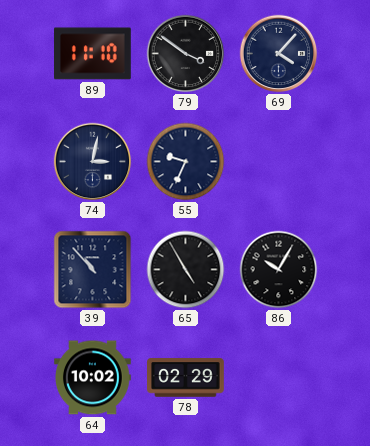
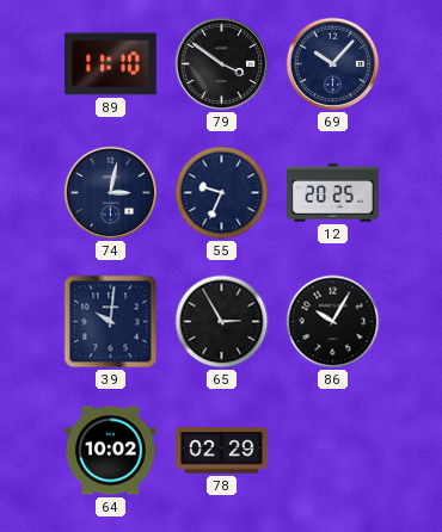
69: 4:07 -> 10:07 (333, 64)
12: none -> 20:25 (333, 193)
39: 10:53 -> 10:01 (111, 322)
65: 4:55 -> 2:55 (222, 322)
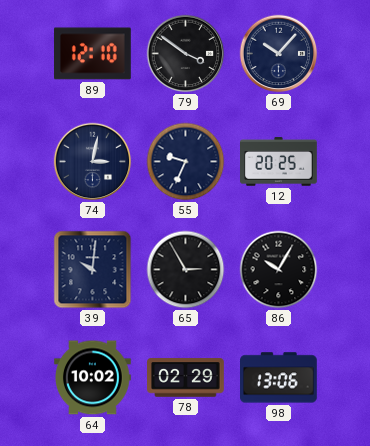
89: 11:10 -> 12:10 (93, 54)
98: none -> 13:06 (279, 378)
